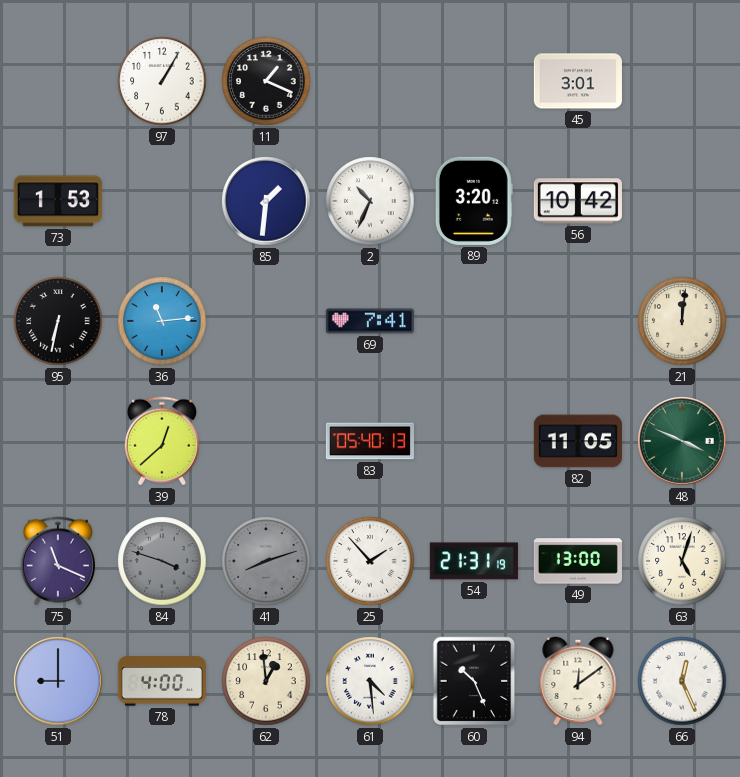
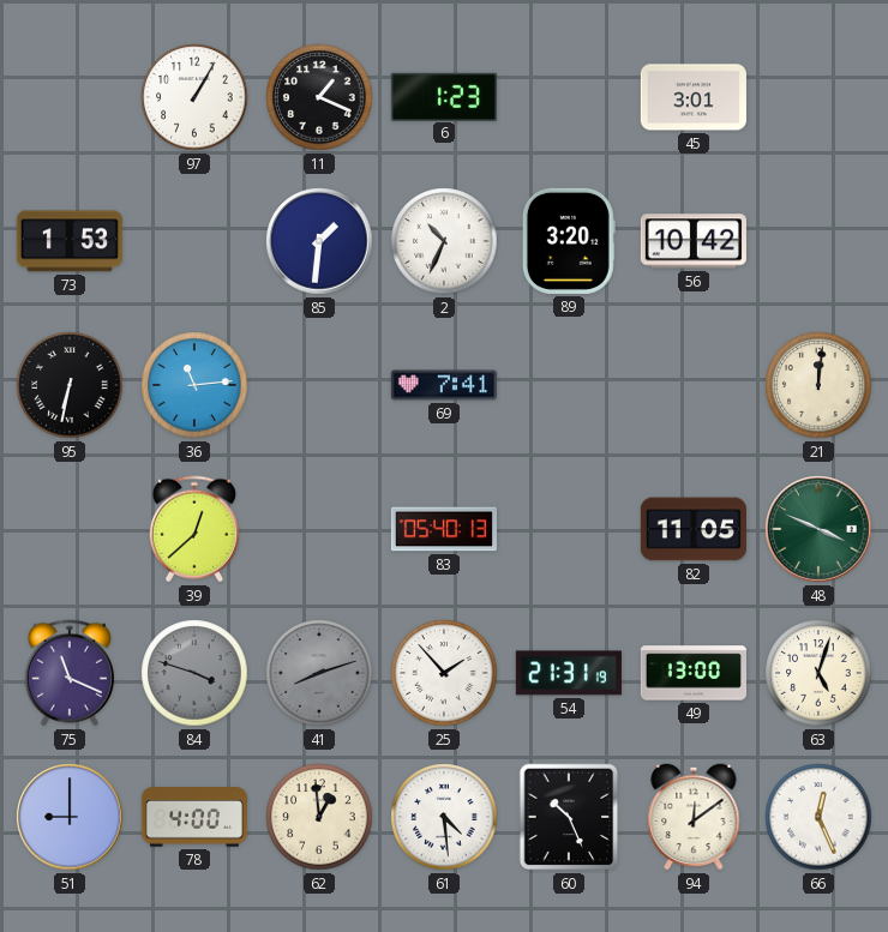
6: none -> 1:23 (444, 96)
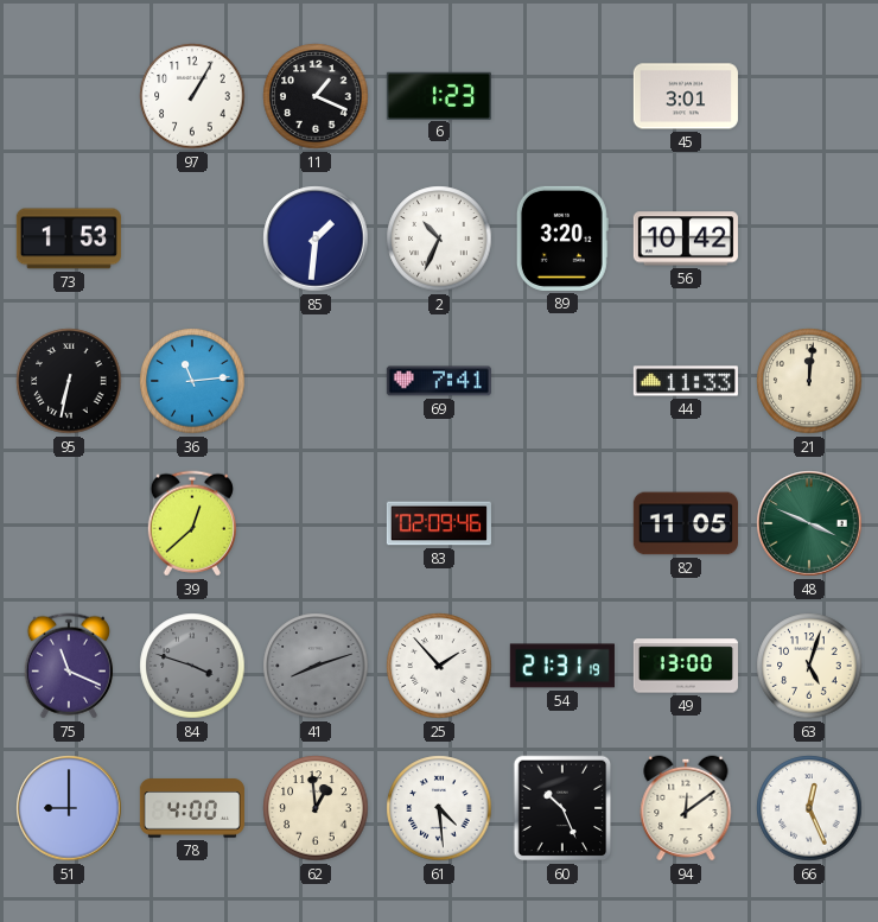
44: none -> 11:33 (686, 381)
83: 05:40 -> 02:09 (439, 523)
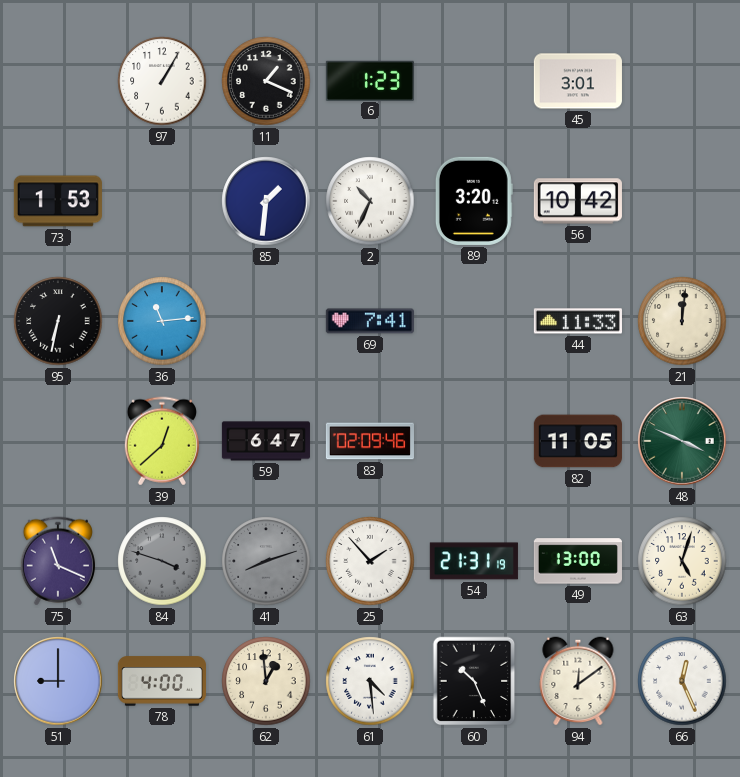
59: none -> 6:47 (266, 441)
